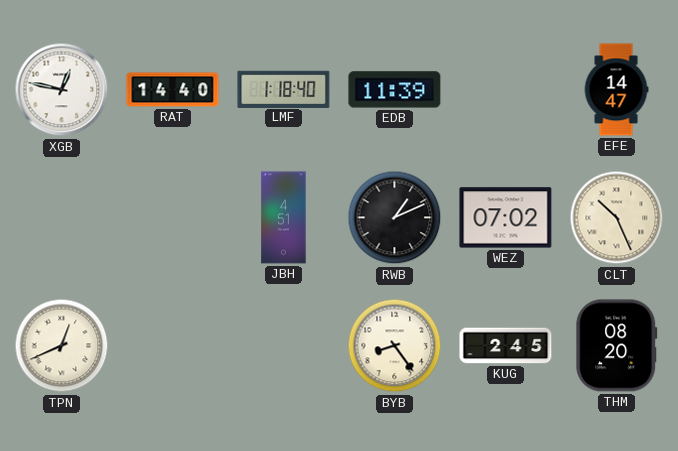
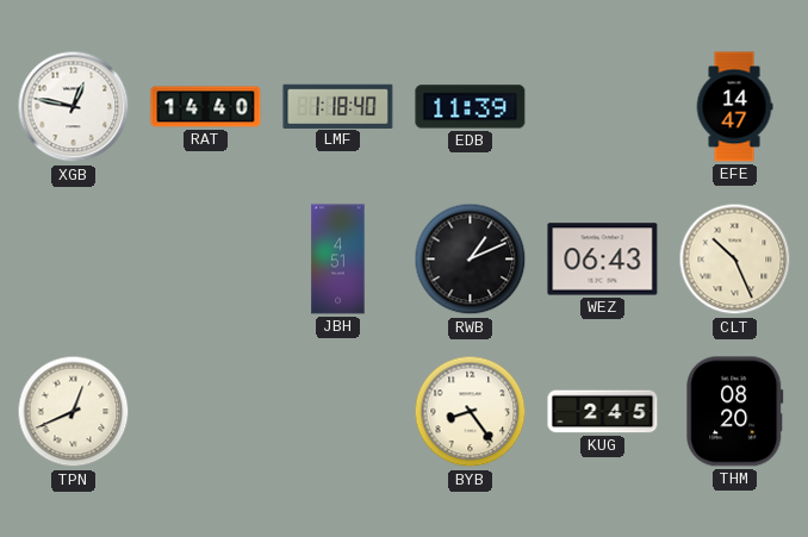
WEZ: 07:02 -> 06:43 (603, 260)
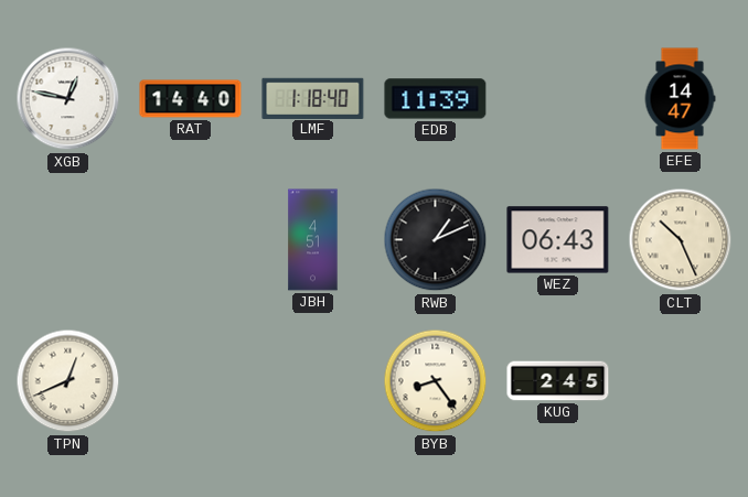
THM: 08:20 -> none (735, 412)
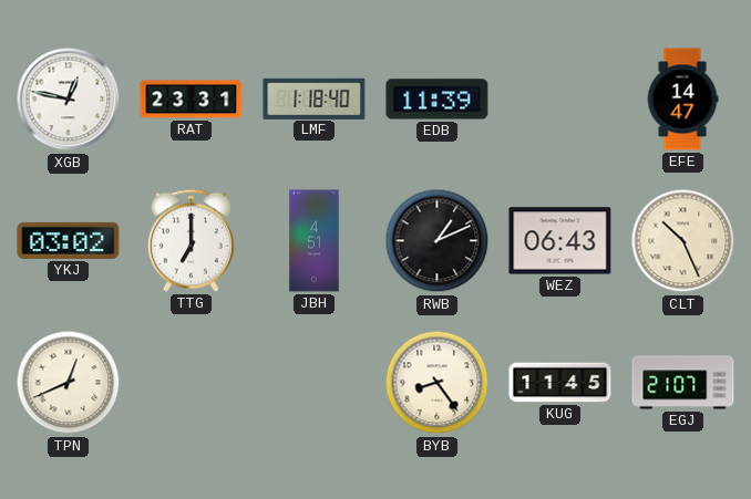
RAT: 14:40 -> 23:31 (192, 100)
YKJ: none -> 03:02 (69, 240)
TTG: none -> 7:00 (191, 240)
KUG: 2:45 -> 11:45 (560, 383)
EGJ: none -> 21:07 (683, 383)
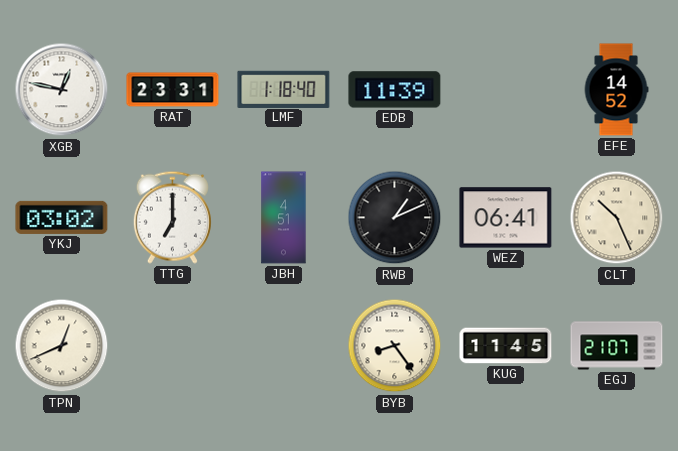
EFE: 14:47 -> 14:52 (616, 90)
WEZ: 06:43 -> 06:41 (506, 218)
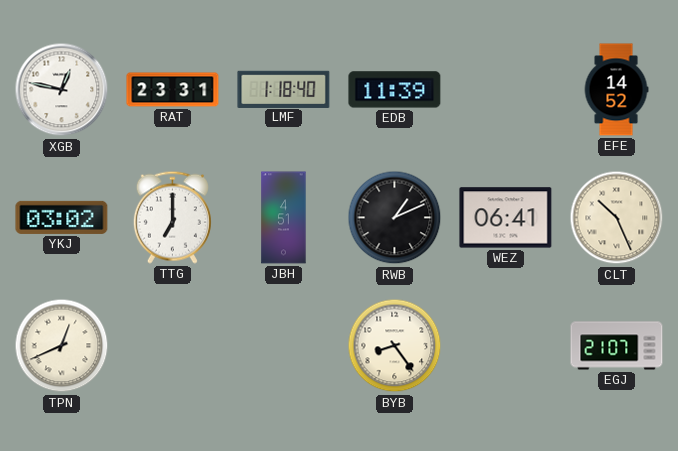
KUG: 11:45 -> none (506, 346)
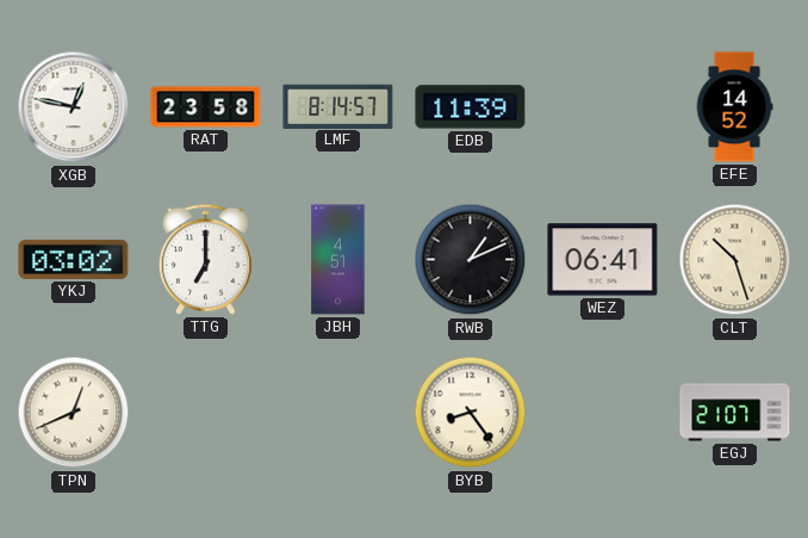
RAT: 23:31 -> 23:58 (206, 107)
LMF: 1:18 -> 8:14 (338, 106)
CLT: 10:26 -> 10:27 (735, 260)
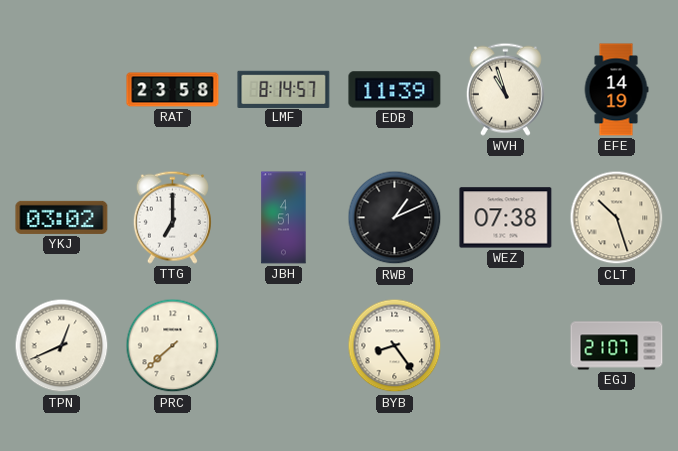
XGB: 12:47 -> none (74, 107)
WVH: none -> 10:57 (505, 89)
EFE: 14:52 -> 14:19 (616, 90)
WEZ: 06:41 -> 07:38 (506, 218)
PRC: none -> 7:38 (173, 346)
